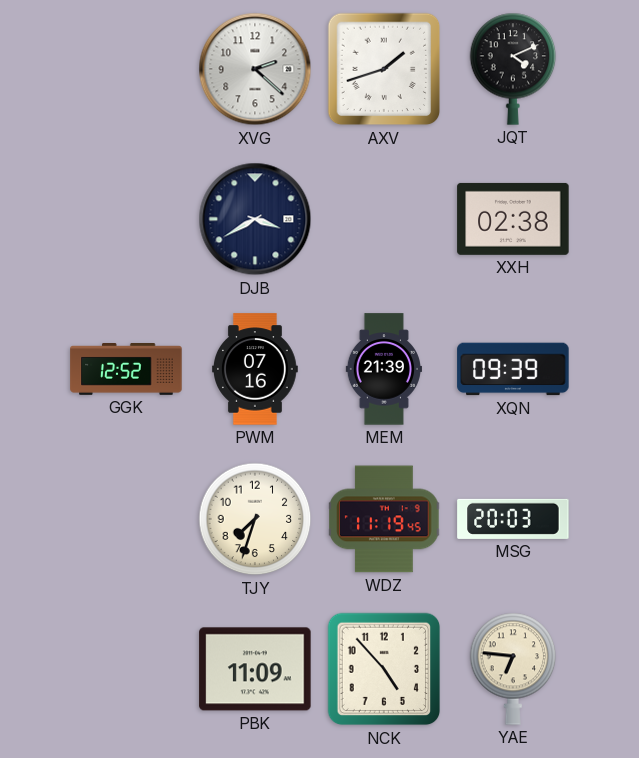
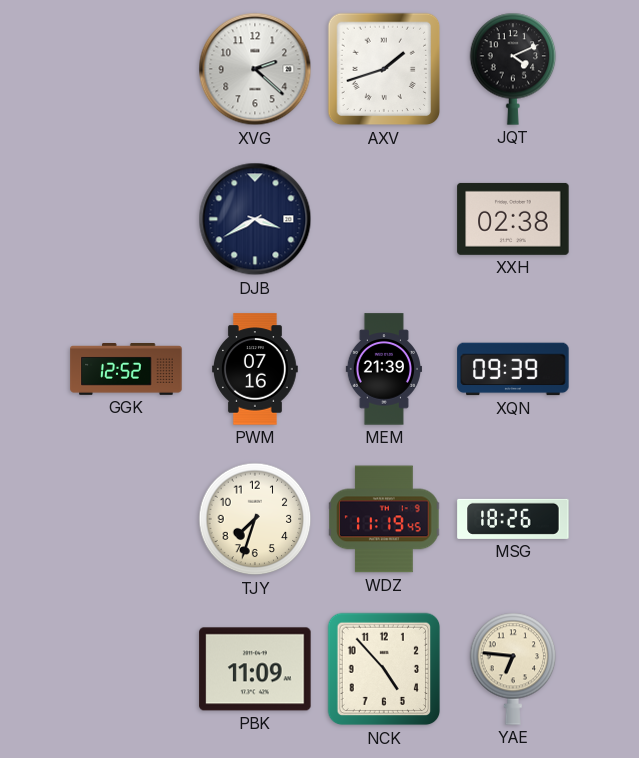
MSG: 20:03 -> 18:26 (513, 519)
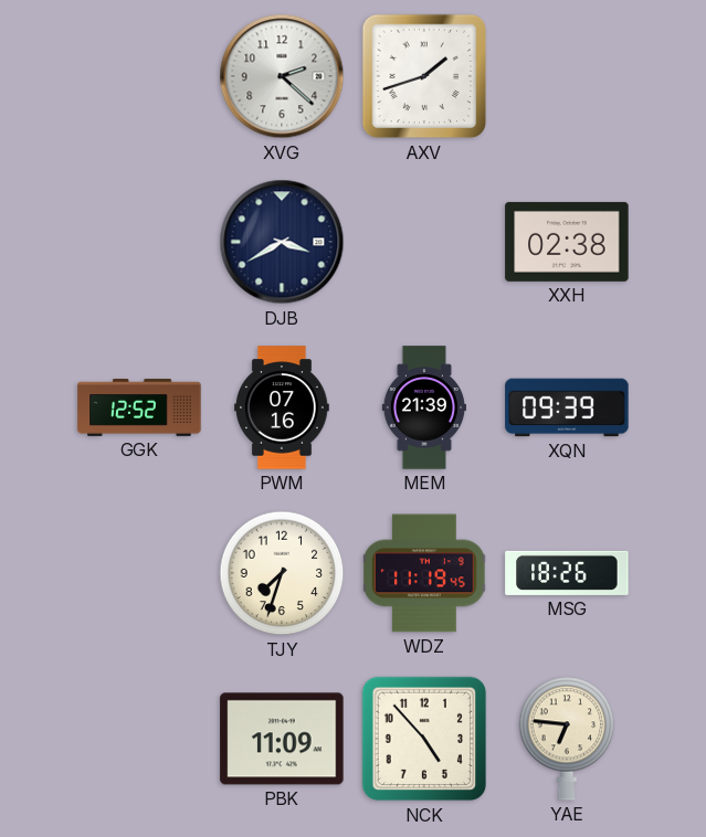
JQT: 4:11 -> none (513, 69)
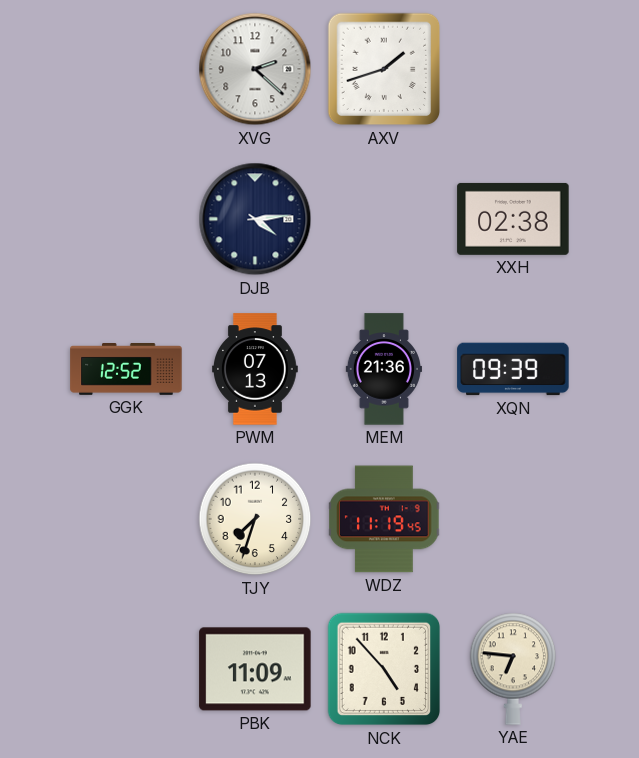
DJB: 3:40 -> 4:14 (255, 219)
PWM: 07:16 -> 07:13 (256, 369)
MEM: 21:39 -> 21:36 (384, 369)
MSG: 18:26 -> none (567, 573)
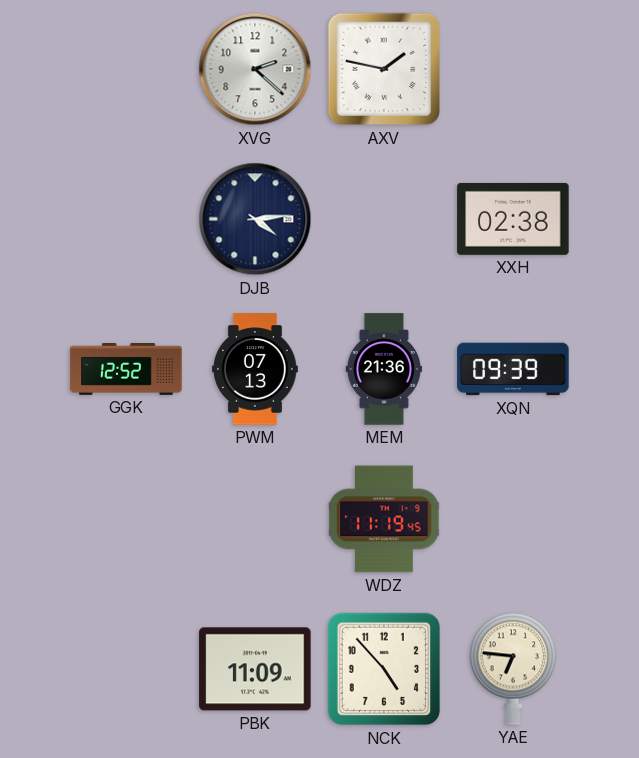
AXV: 1:42 -> 1:47 (384, 69)
TJY: 7:33 -> none (255, 519)
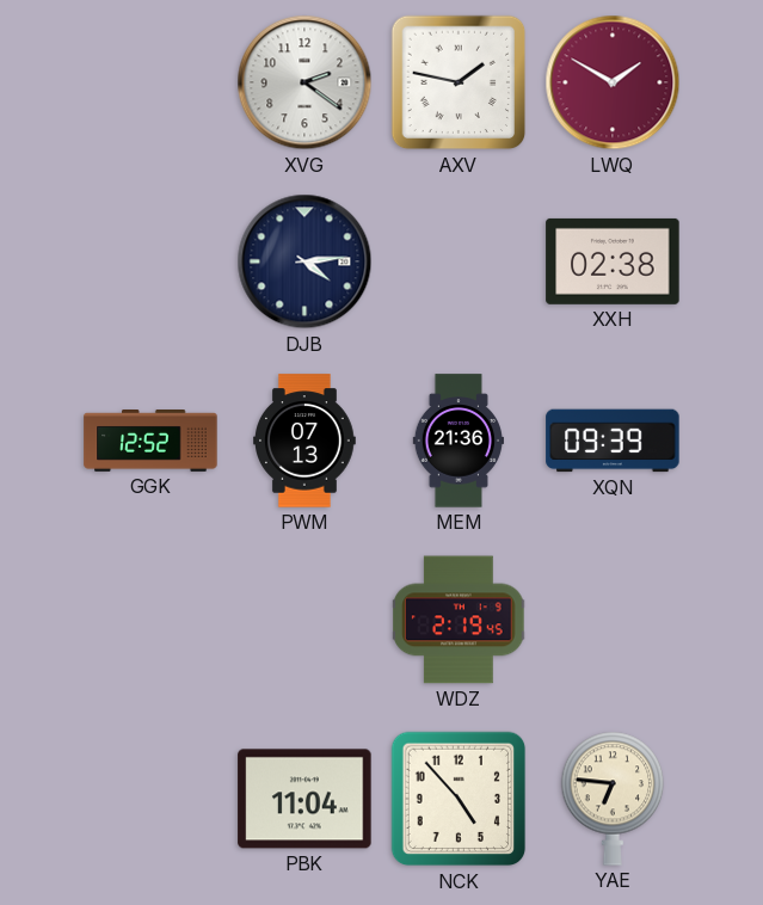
XVG: 2:22 -> 2:21 (304, 82)
LWQ: none -> 1:50 (613, 82)
WDZ: 11:19 -> 2:19 (459, 620)
PBK: 11:09 -> 11:04 (304, 799)
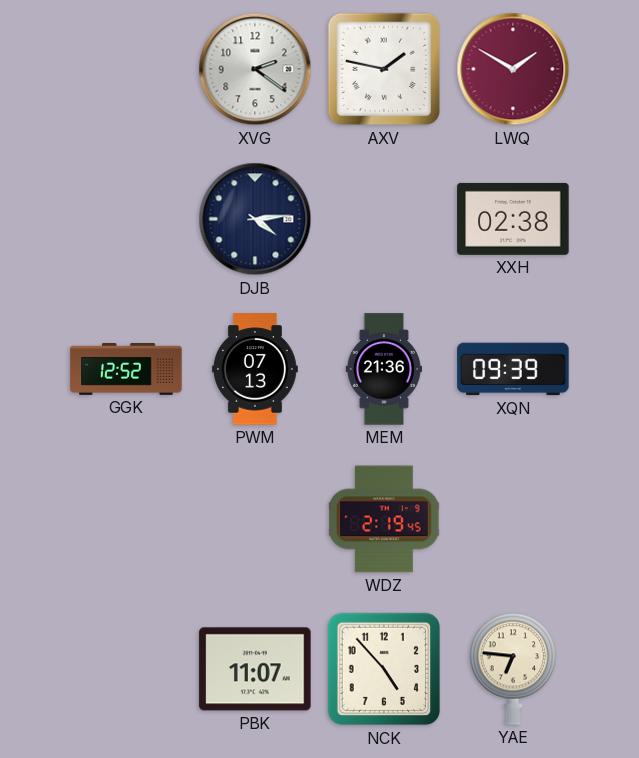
PBK: 11:04 -> 11:07 (255, 669)
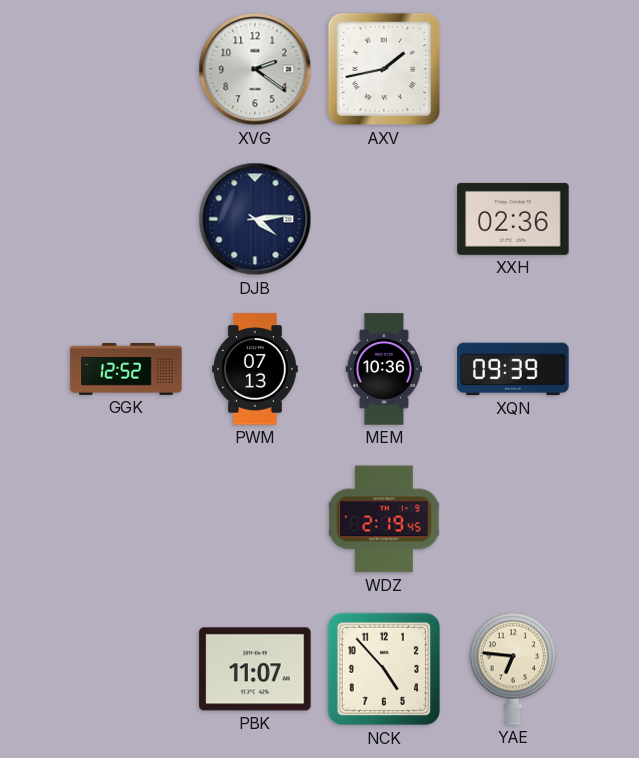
AXV: 1:47 -> 1:43 (384, 69)
LWQ: 1:50 -> none (513, 69)
XXH: 02:38 -> 02:36 (513, 219)
MEM: 21:36 -> 10:36 (384, 369)
